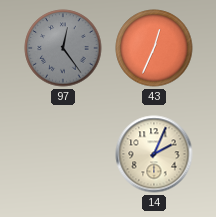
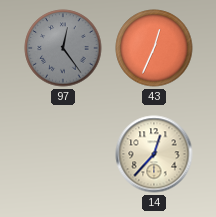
14: 2:04 -> 12:37 (154, 154)
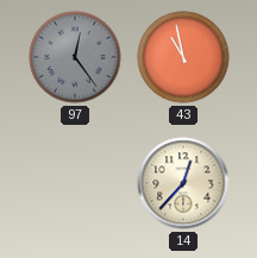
43: 12:34 -> 10:58 (183, 57)
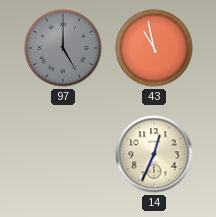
97: 12:24 -> 5:00 (63, 48)
14: 12:37 -> 12:34 (154, 154)
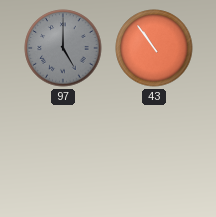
43: 10:58 -> 10:54 (154, 48)
14: 12:34 -> none (154, 154)
